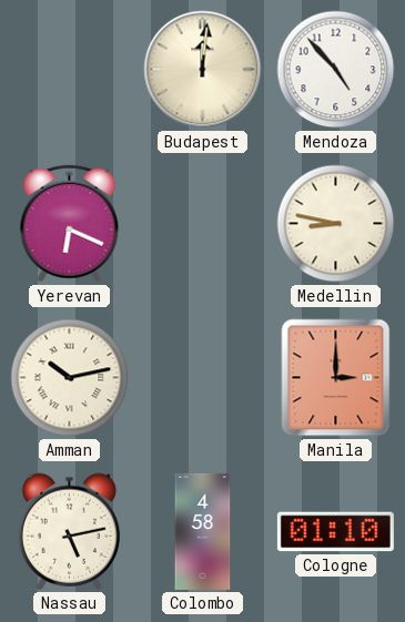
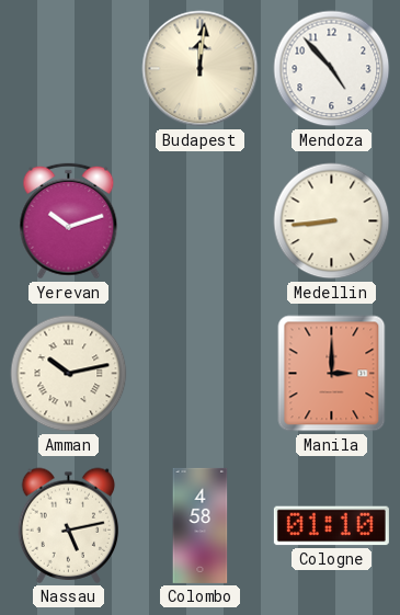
Yerevan: 6:19 -> 10:12 (69, 221)
Medellin: 8:47 -> 8:44 (332, 221)
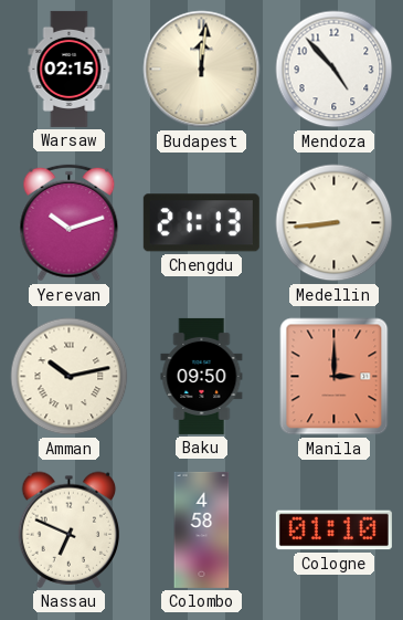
Warsaw: none -> 02:15 (70, 69)
Chengdu: none -> 21:13 (201, 223)
Baku: none -> 09:50 (202, 376)
Nassau: 5:13 -> 6:49 (70, 529)
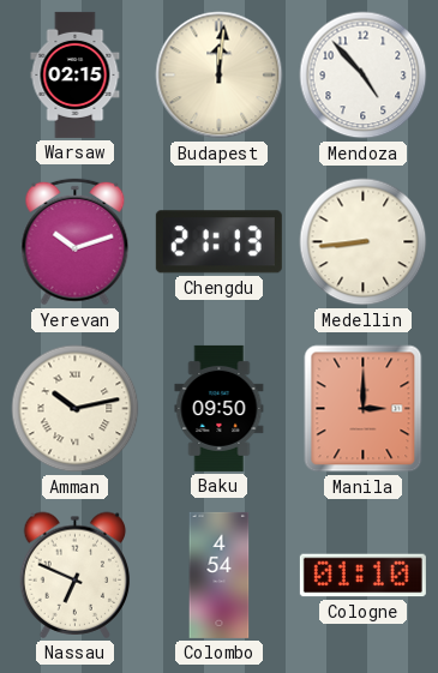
Colombo: 4:58 -> 4:54 (220, 575)
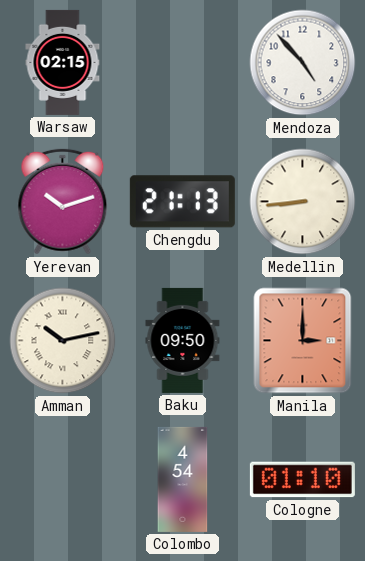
Budapest: 12:01 -> none (220, 76)
Nassau: 6:49 -> none (76, 575)
